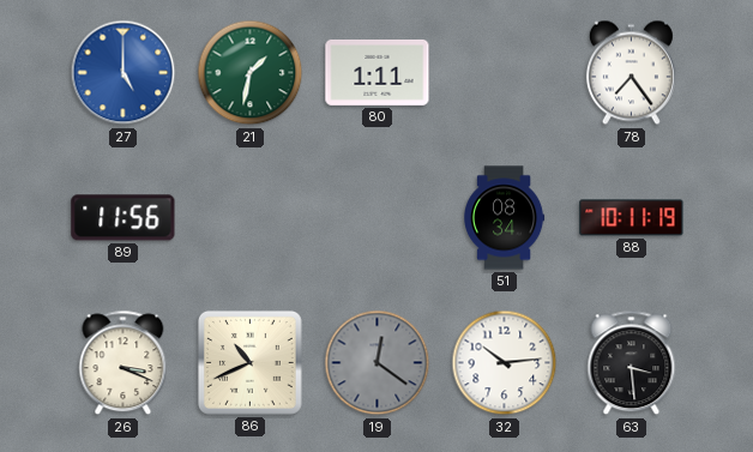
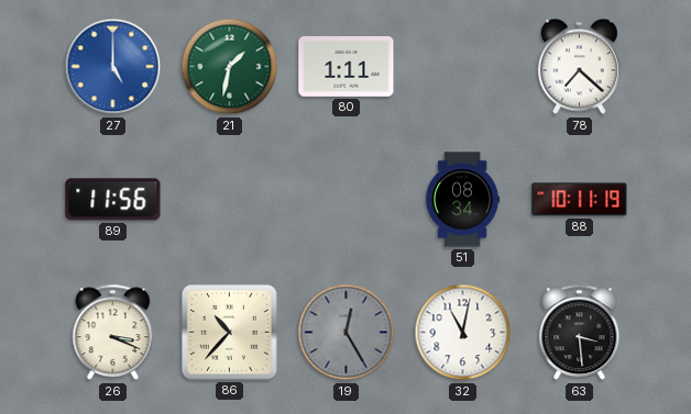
78: 7:24 -> 7:22 (579, 67)
86: 10:41 -> 10:37 (229, 332)
19: 12:21 -> 12:25 (347, 333)
32: 10:14 -> 11:02 (463, 333)
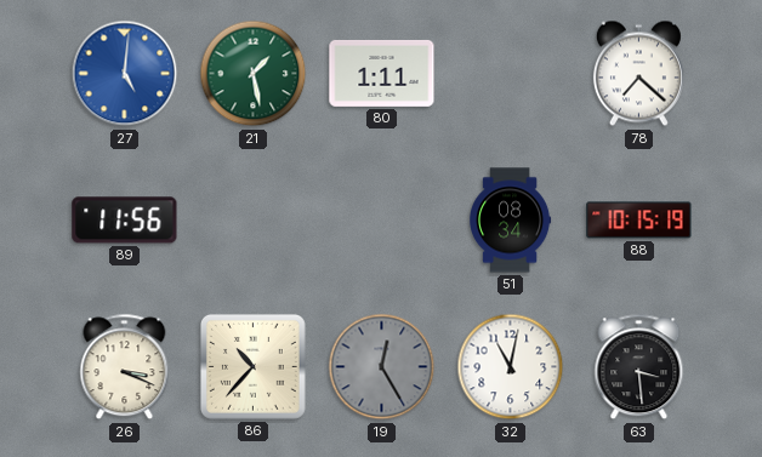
27: 5:00 -> 5:01 (125, 74)
21: 1:32 -> 1:28 (254, 74)
88: 10:11 -> 10:15 (639, 221)
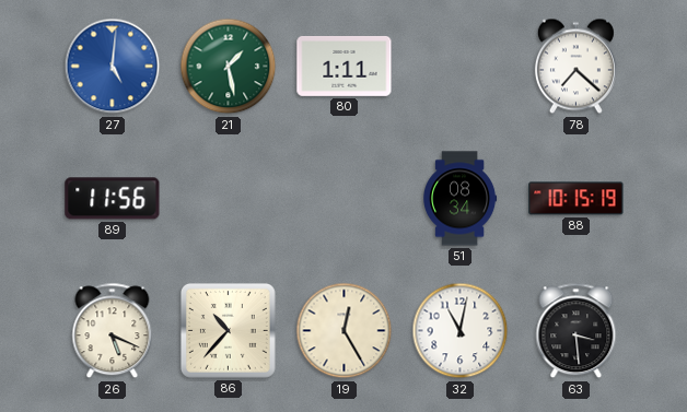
26: 3:19 -> 5:19 (113, 331)
19 dial: grey -> cream (345, 331)
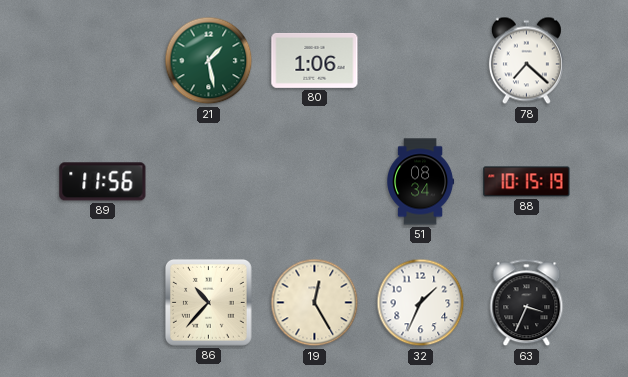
27: 5:01 -> none (113, 67)
80: 1:11 -> 1:06 (315, 60)
26: 5:19 -> none (113, 331)
32: 11:02 -> 1:34 (421, 303)
63: 3:29 -> 3:34 (527, 303)
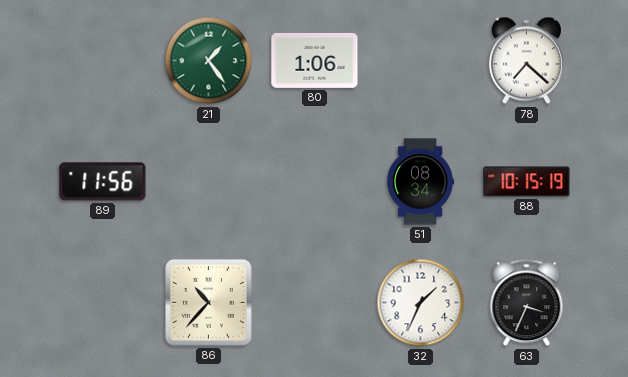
21: 1:28 -> 1:24 (209, 61)
19: 12:25 -> none (315, 303)
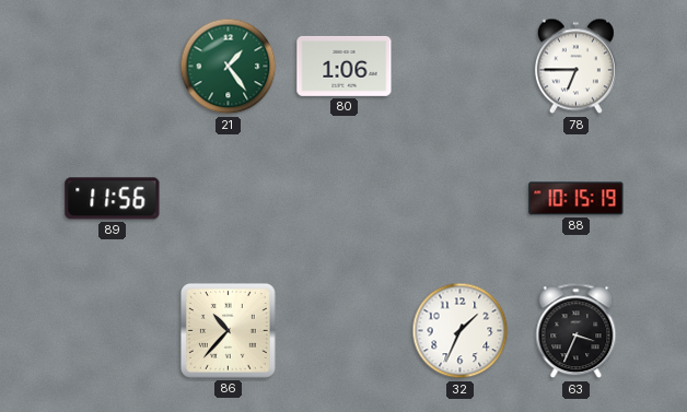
78: 7:22 -> 6:45 (575, 67)
51: 08:34 -> none (421, 182)
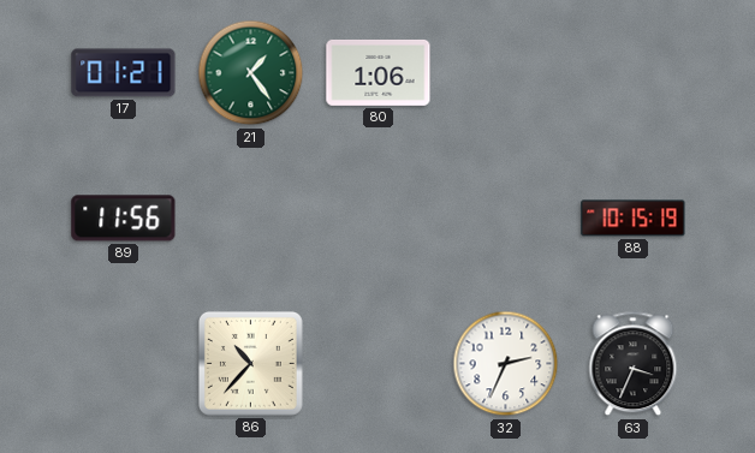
17: none -> 01:21 (124, 73)
78: 6:45 -> none (575, 67)
32: 1:34 -> 2:34 (506, 364)
